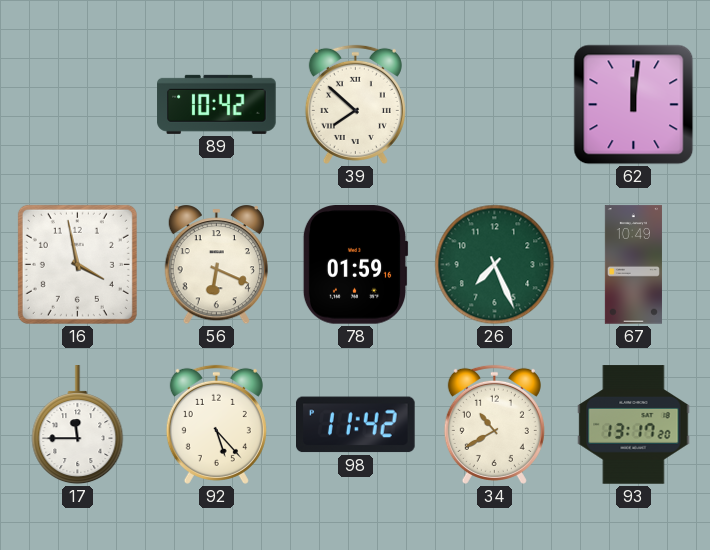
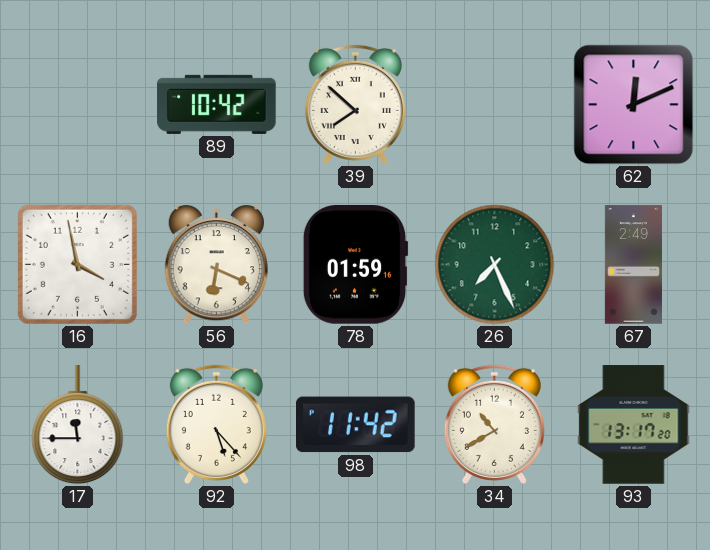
62: 12:01 -> 12:11 (634, 105)
67: 10:49 -> 2:49 (633, 265)
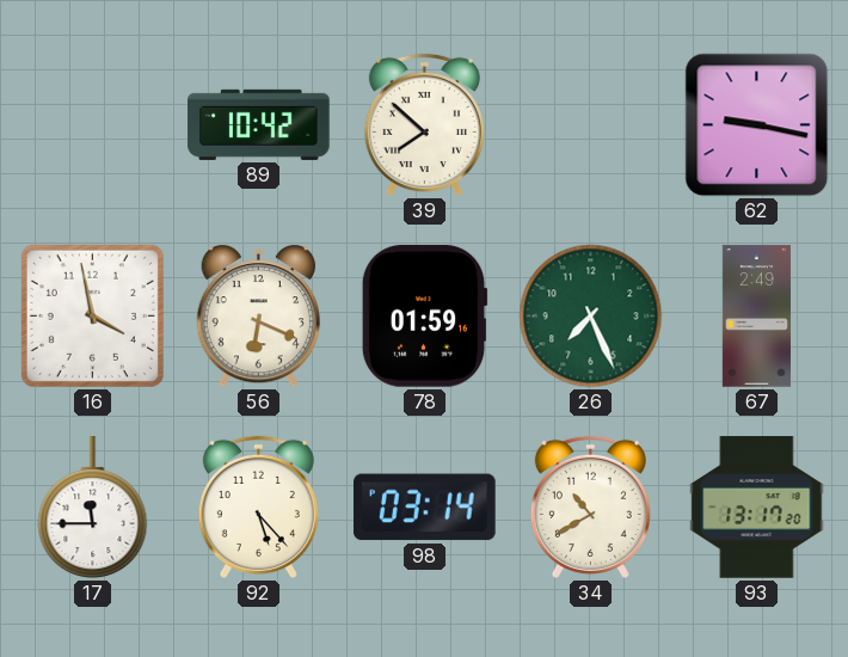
62: 12:11 -> 9:17 (757, 125)
98: 11:42 -> 03:14 (425, 508)
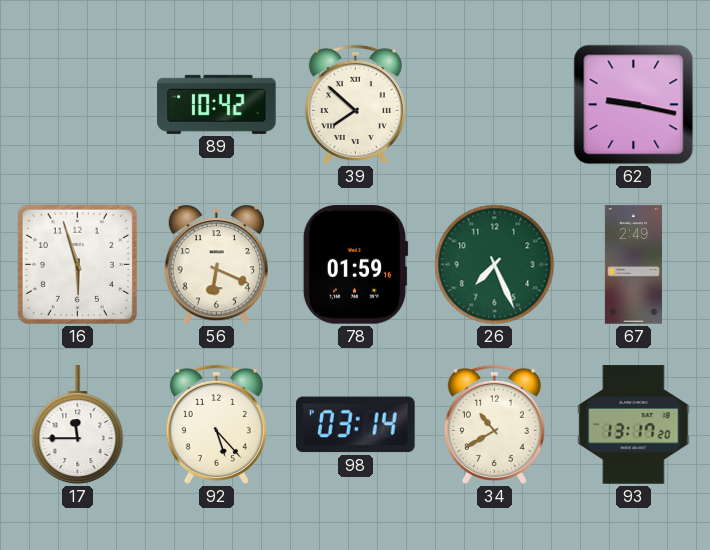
16: 3:58 -> 5:57 (77, 264)
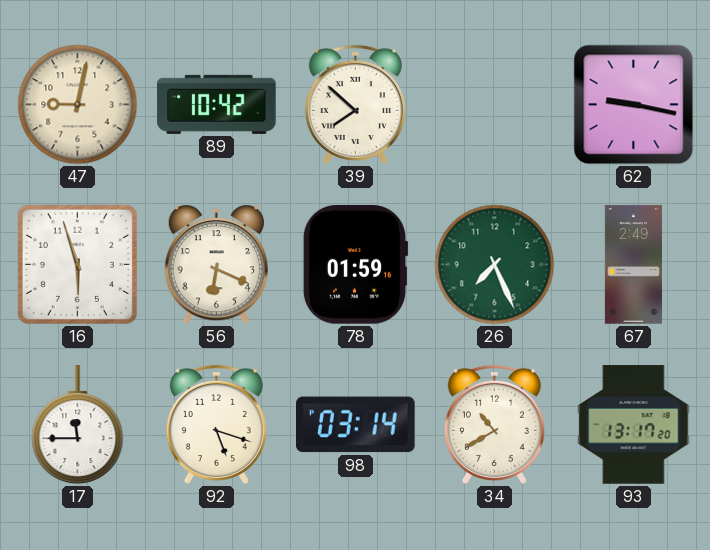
47: none -> 9:02 (78, 105)
92: 5:23 -> 5:18 (216, 424)
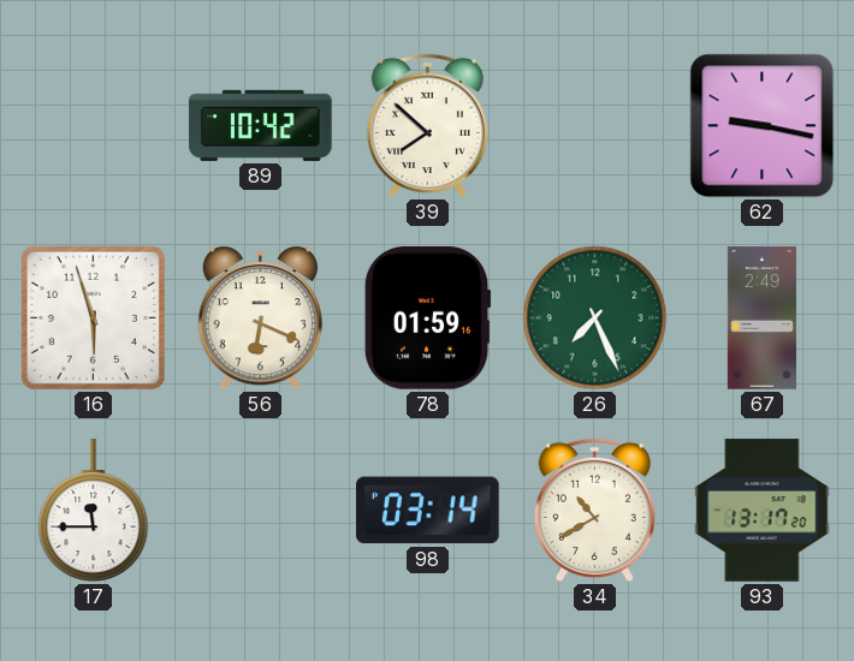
47: 9:02 -> none (78, 105)
92: 5:18 -> none (216, 424)
